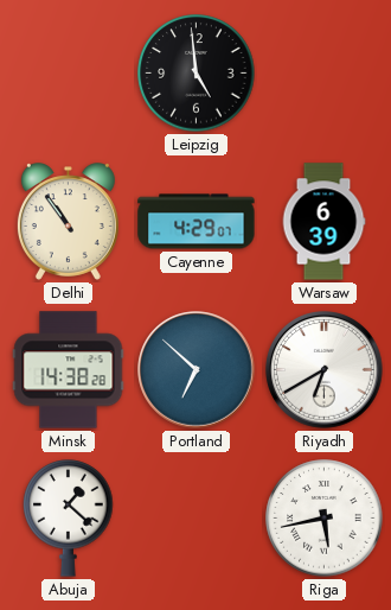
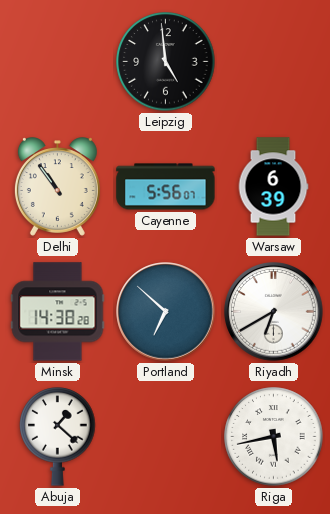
Cayenne: 4:29 -> 5:56 (166, 187)
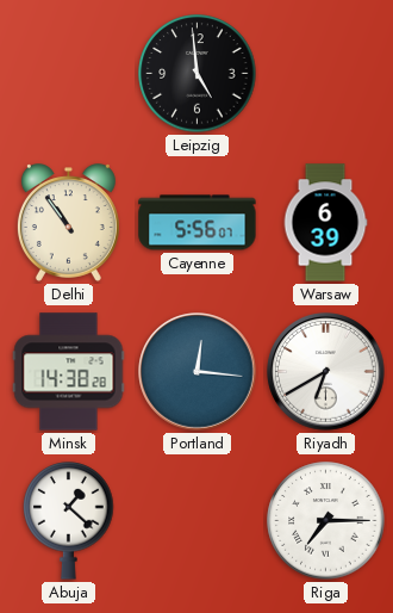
Portland: 6:52 -> 12:16 (198, 372)
Riga: 5:43 -> 7:15 (326, 521)
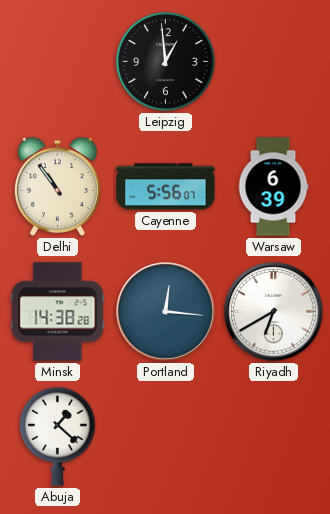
Leipzig: 4:59 -> 12:59 (166, 62)
Riga: 7:15 -> none (326, 521)
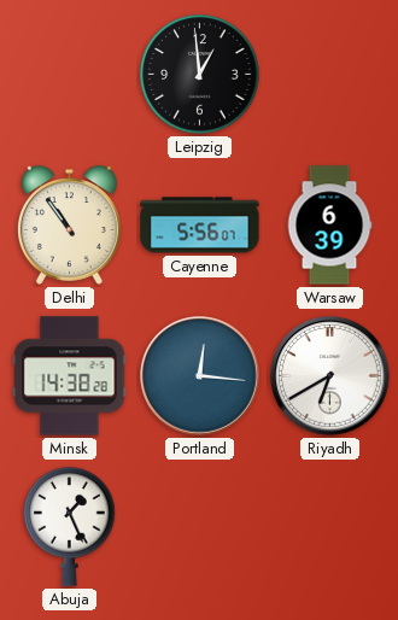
Abuja: 1:22 -> 1:26 (70, 527)
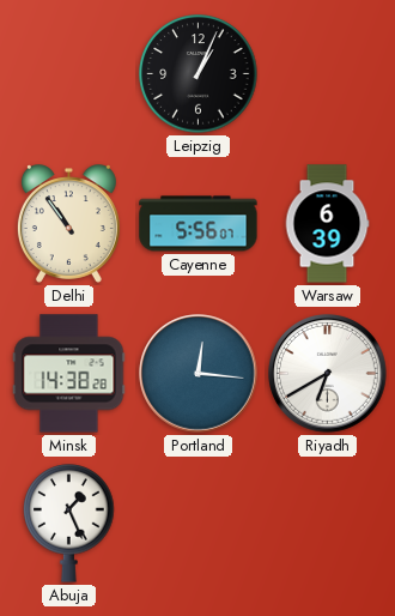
Leipzig: 12:59 -> 1:04 (199, 74)
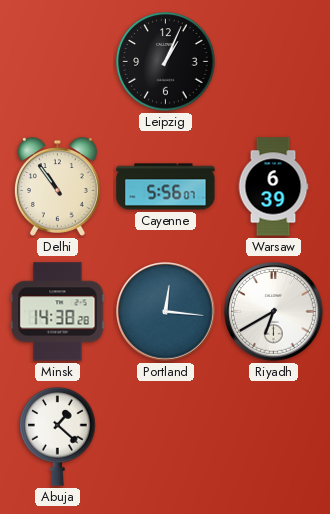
Abuja: 1:26 -> 1:22 (58, 437)
